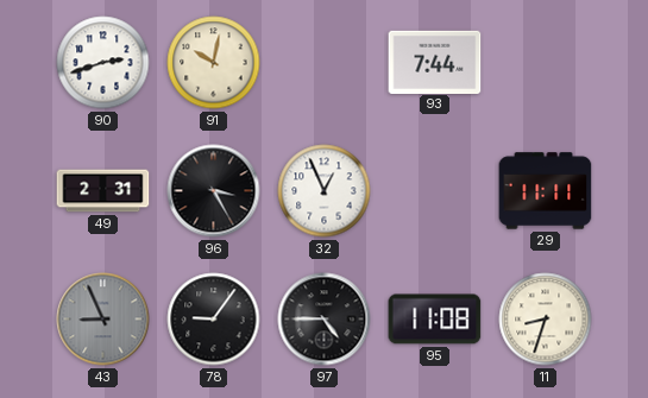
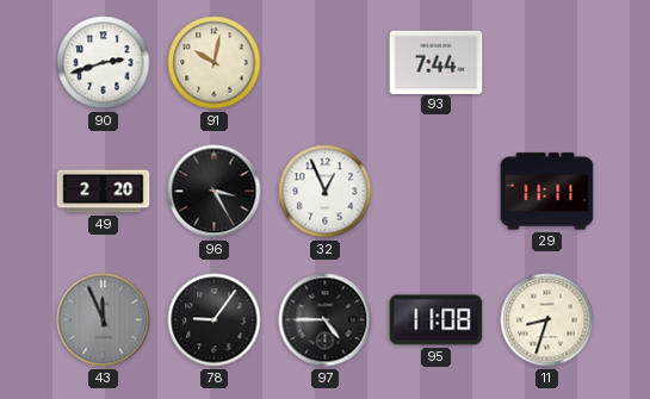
49: 2:31 -> 2:20 (104, 192)
43: 8:56 -> 11:56 (104, 320)
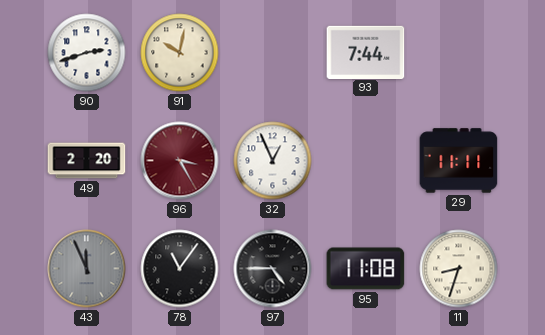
96 dial: black -> burgundy (180, 161)
78: 9:06 -> 11:06 (180, 269)
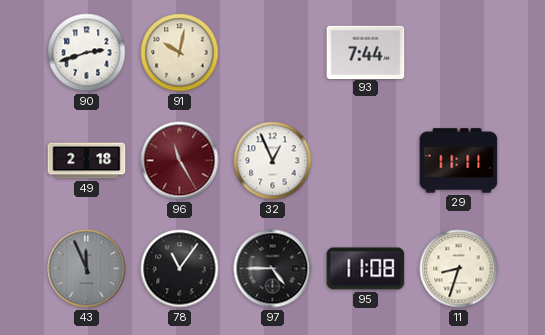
49: 2:20 -> 2:18 (87, 161)
96: 3:25 -> 11:25 (180, 161)
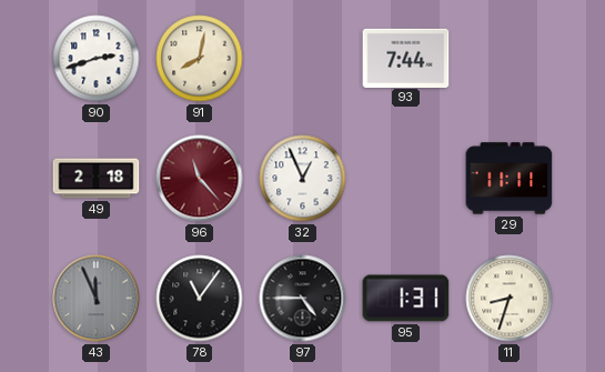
91: 10:02 -> 8:02 (200, 59)
96: 11:25 -> 11:23 (200, 179)
95: 11:08 -> 1:31 (406, 299)
